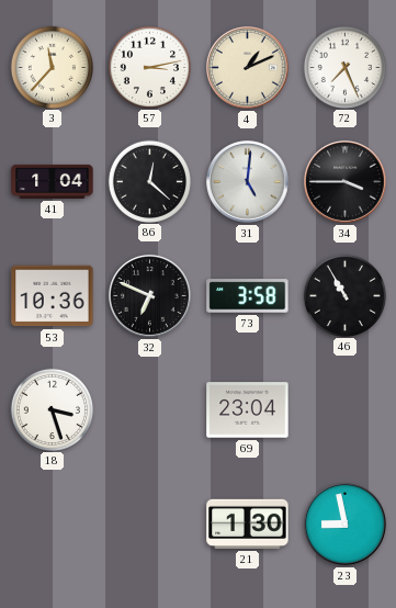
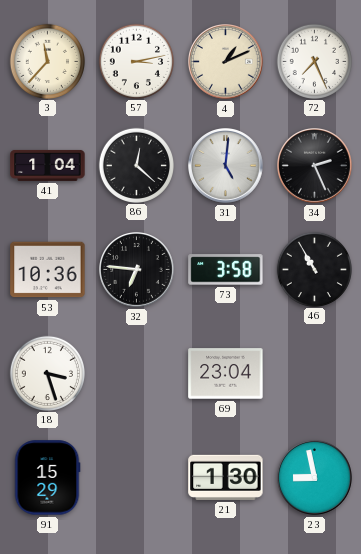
34: 3:45 -> 2:26 (315, 166)
32: 6:49 -> 6:46 (137, 270)
91: none -> 15:29 (47, 478)
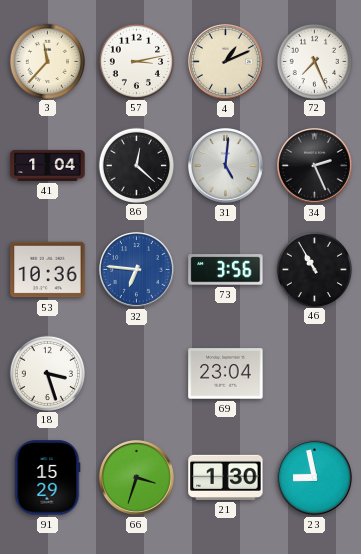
32 dial: black -> blue (137, 270)
73: 3:58 -> 3:56 (226, 270)
66: none -> 3:33 (137, 478)
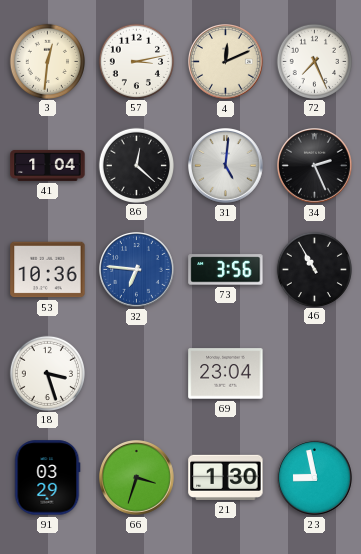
3: 11:37 -> 12:31 (47, 61)
4: 1:11 -> 12:11 (226, 62)
91: 15:29 -> 03:29 (47, 478)
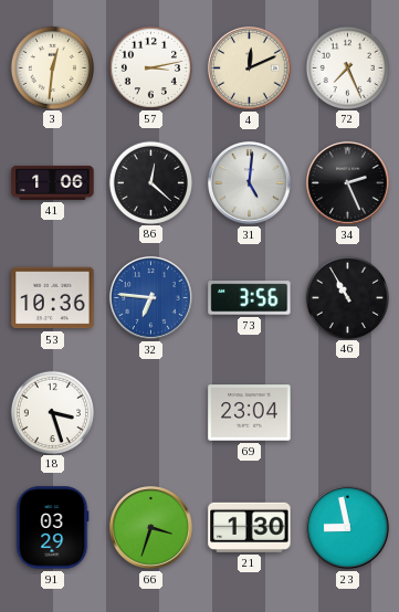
41: 1:04 -> 1:06 (53, 182)
